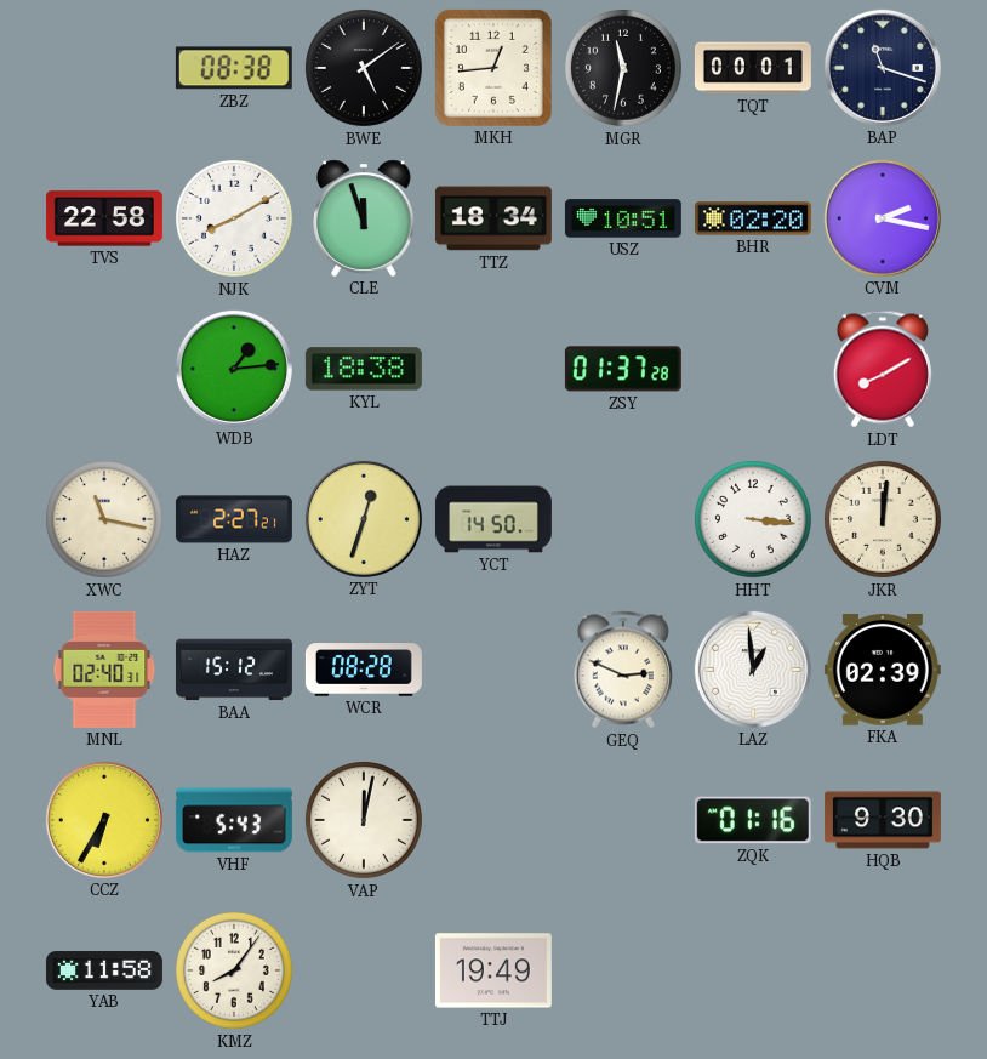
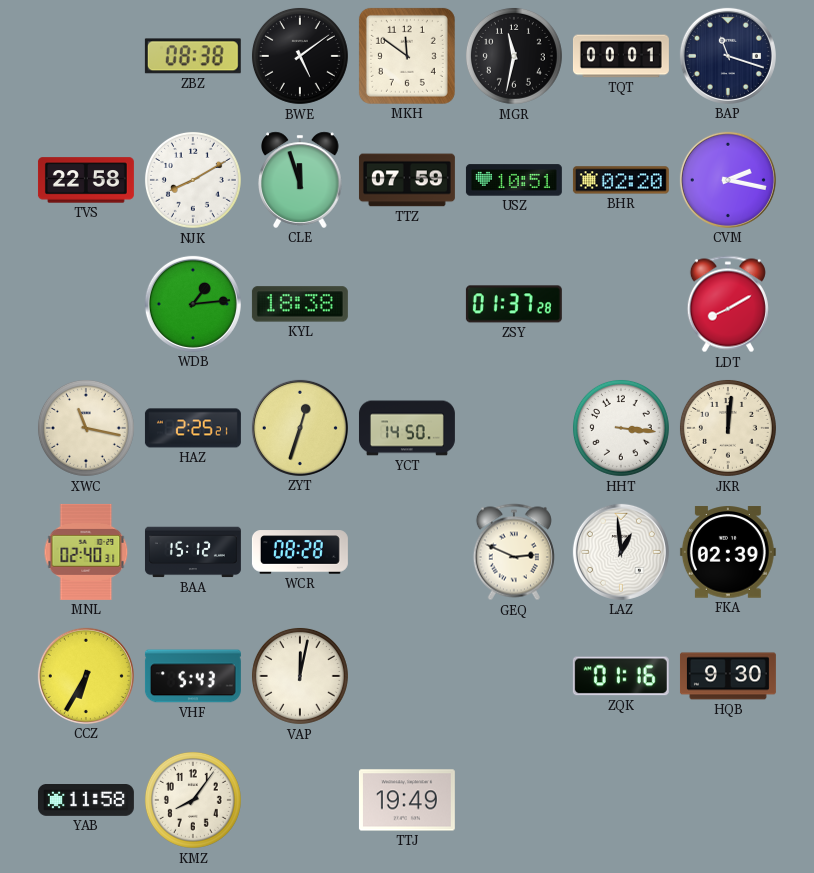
MKH: 12:44 -> 11:51 (407, 56)
TTZ: 18:34 -> 07:59 (407, 180)
HAZ: 2:27 -> 2:25 (193, 428)
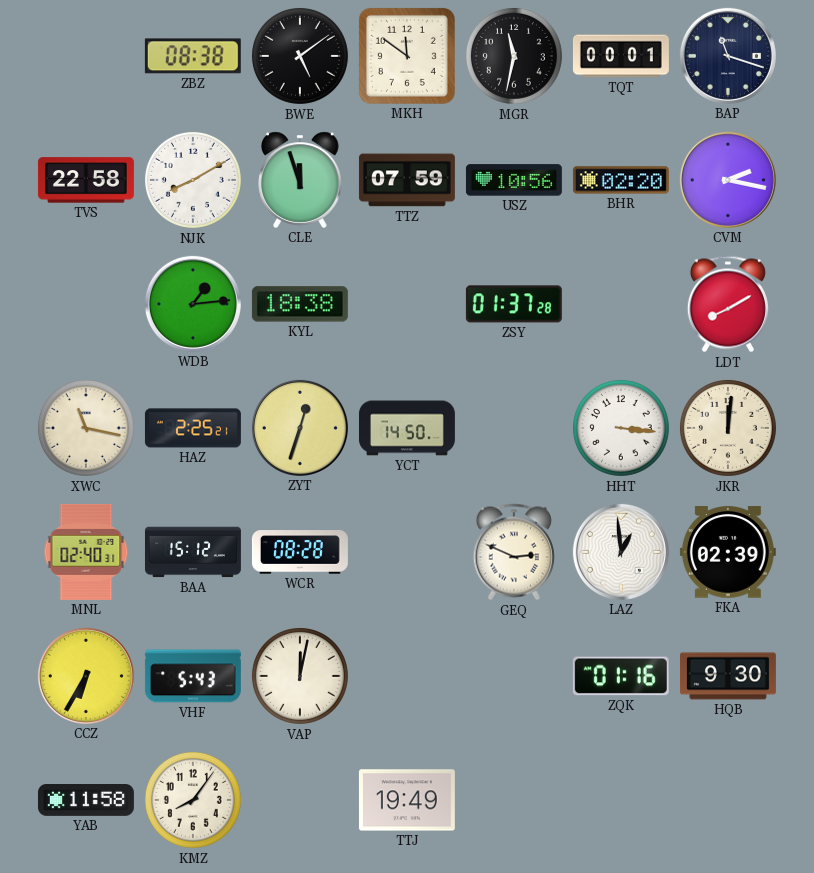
USZ: 10:51 -> 10:56 (514, 180)
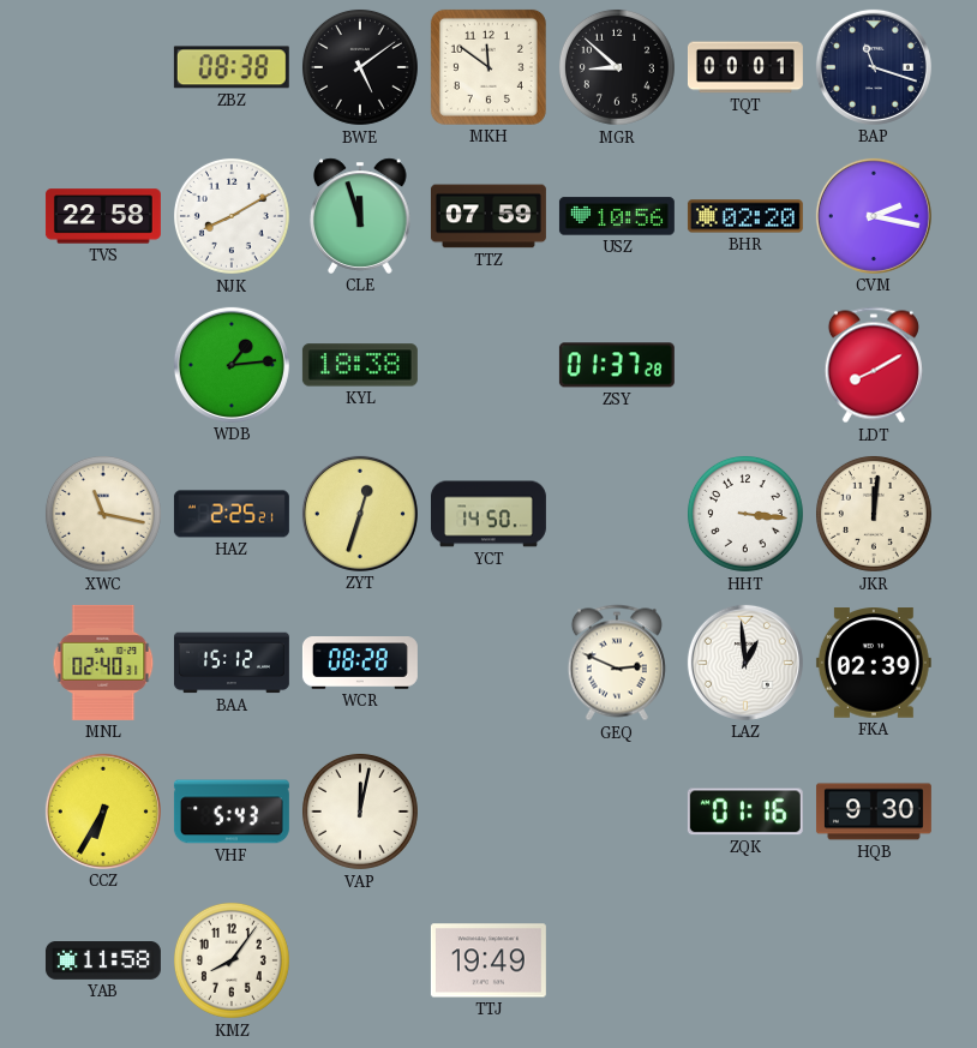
MGR: 11:32 -> 8:52 (617, 67)
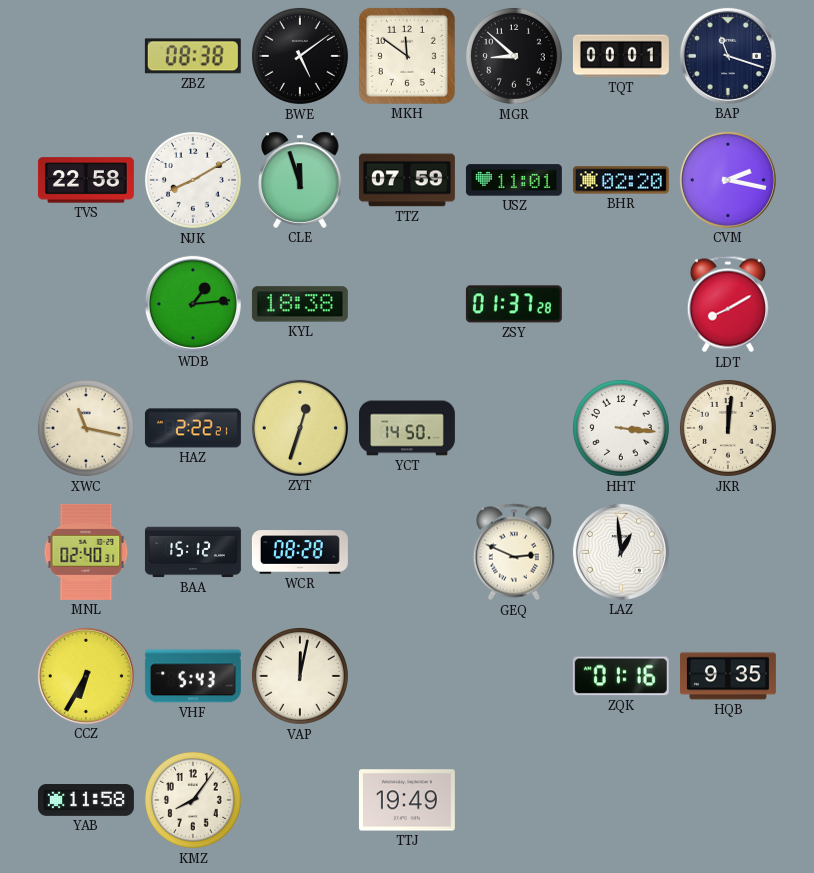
USZ: 10:56 -> 11:01 (514, 180)
HAZ: 2:25 -> 2:22 (193, 428)
FKA: 02:39 -> none (874, 663)
HQB: 9:30 -> 9:35 (728, 676)
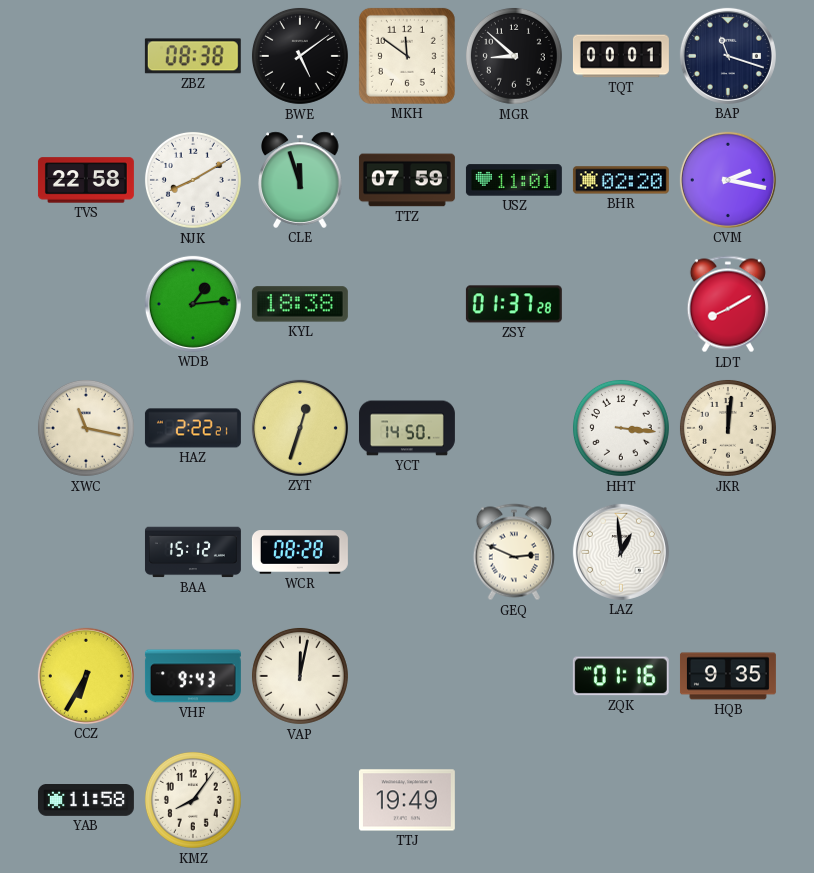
MNL: 02:40 -> none (86, 552)
VHF: 5:43 -> 9:43 (193, 676)
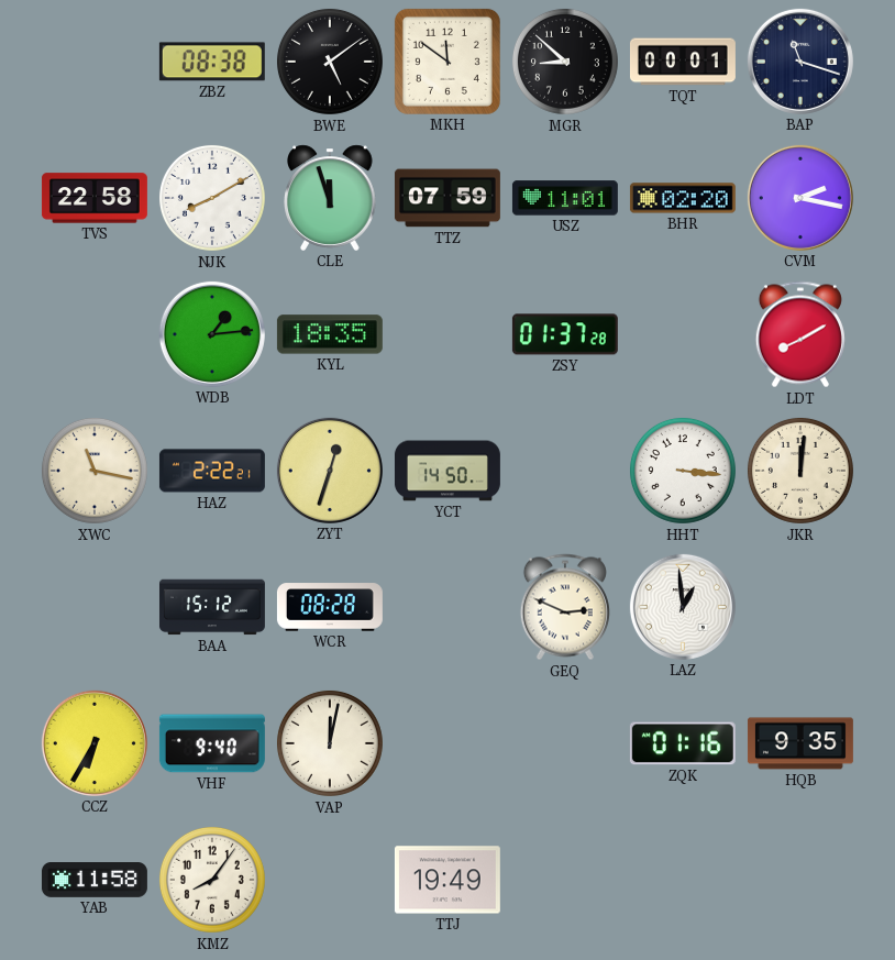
KYL: 18:38 -> 18:35 (330, 334)
VHF: 9:43 -> 9:40 (212, 743)
